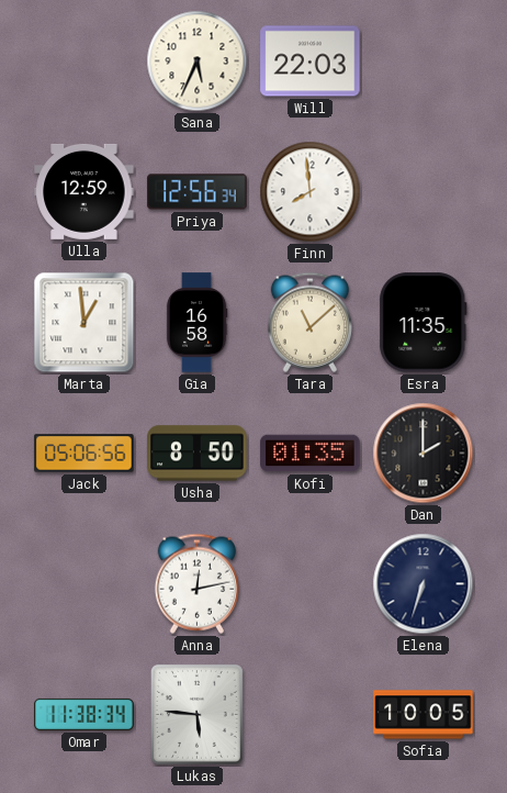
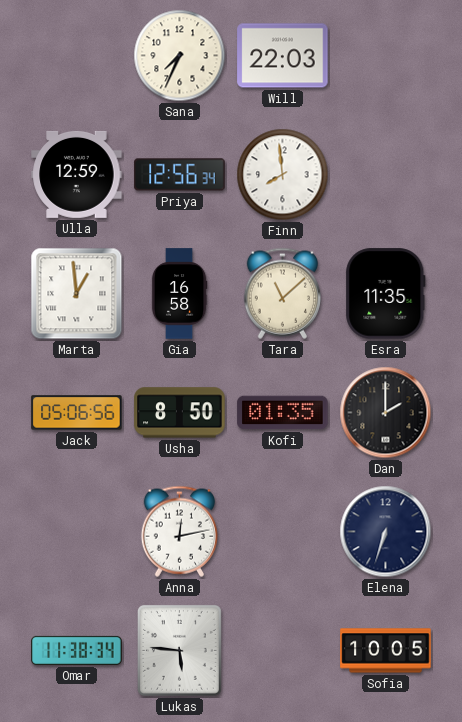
Sana: 5:34 -> 7:34 (180, 56)
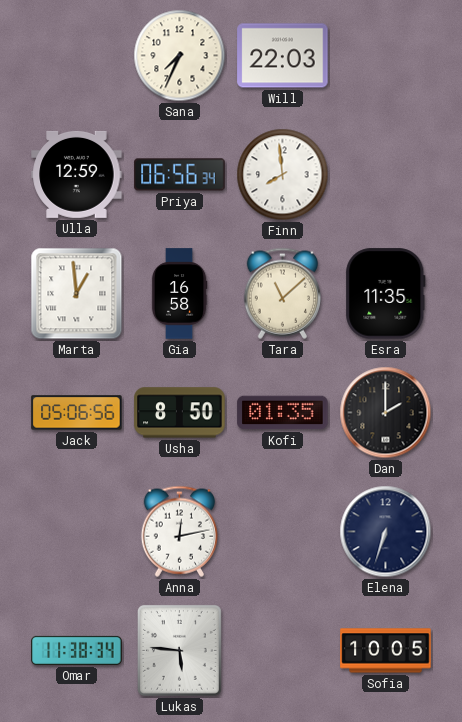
Priya: 12:56 -> 06:56 (180, 175)
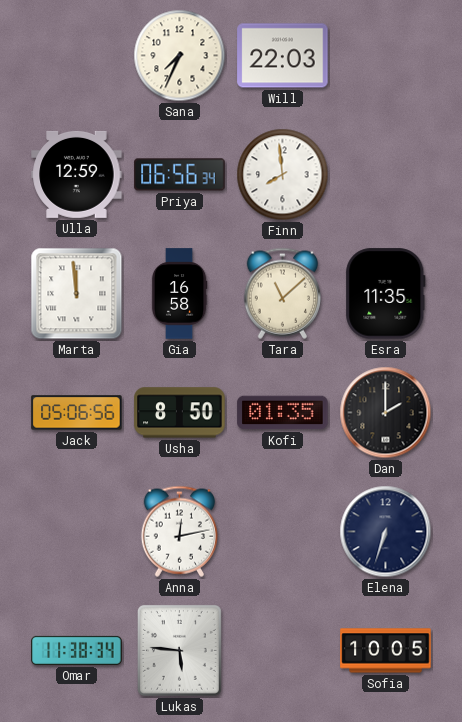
Marta: 12:59 -> 11:59 (77, 294)
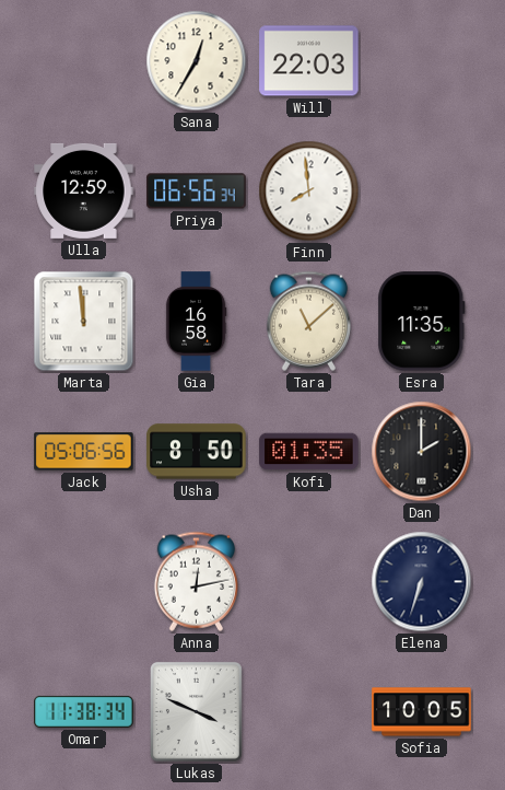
Sana: 7:34 -> 12:35 (197, 61)
Lukas: 5:46 -> 3:49 (196, 711)
